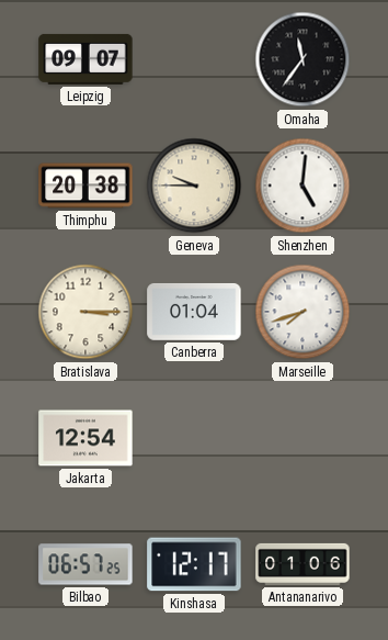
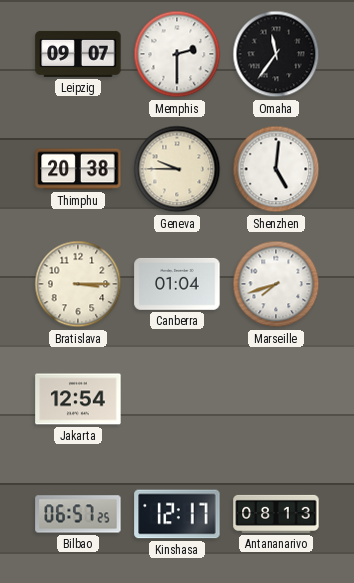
Memphis: none -> 2:30 (177, 54)
Antananarivo: 01:06 -> 08:13 (276, 514)
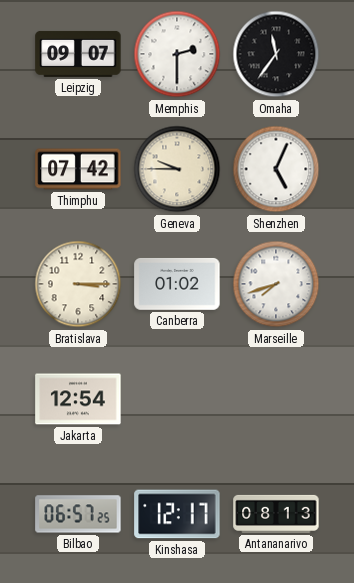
Thimphu: 20:38 -> 07:42 (78, 169)
Shenzhen: 5:01 -> 5:04 (276, 169)
Canberra: 01:04 -> 01:02 (177, 284)
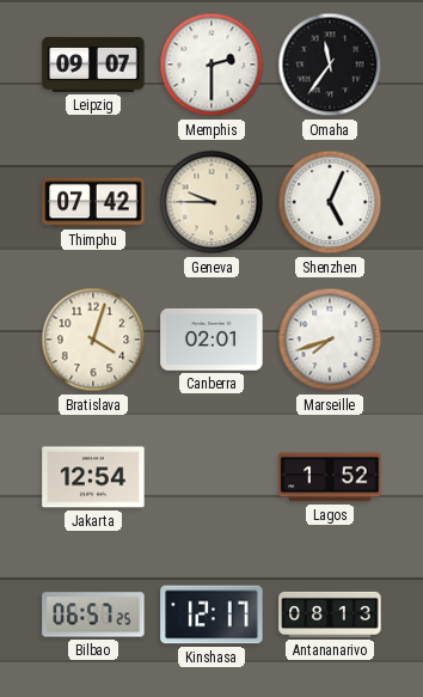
Bratislava: 3:15 -> 4:03 (93, 340)
Canberra: 01:02 -> 02:01 (211, 340)
Lagos: none -> 1:52 (330, 477)
